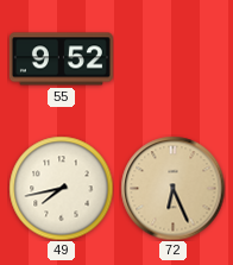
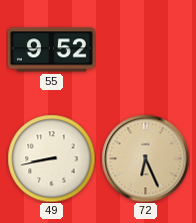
49: 7:43 -> 8:43 (51, 158)
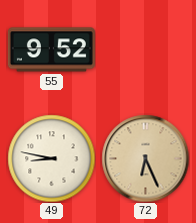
49: 8:43 -> 8:47 (51, 158)
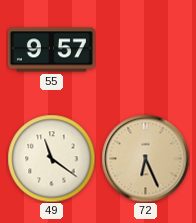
55: 9:52 -> 9:57 (51, 50)
49: 8:47 -> 11:21 (51, 158)
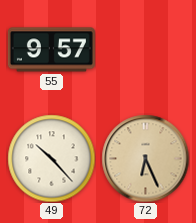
49: 11:21 -> 10:23 (51, 158)
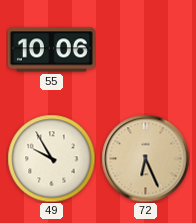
55: 9:57 -> 10:06 (51, 50)
49: 10:23 -> 9:55 (51, 158)
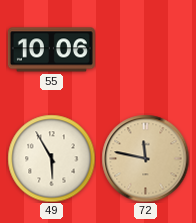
49: 9:55 -> 5:55 (51, 158)
72: 6:26 -> 11:47 (145, 158)
